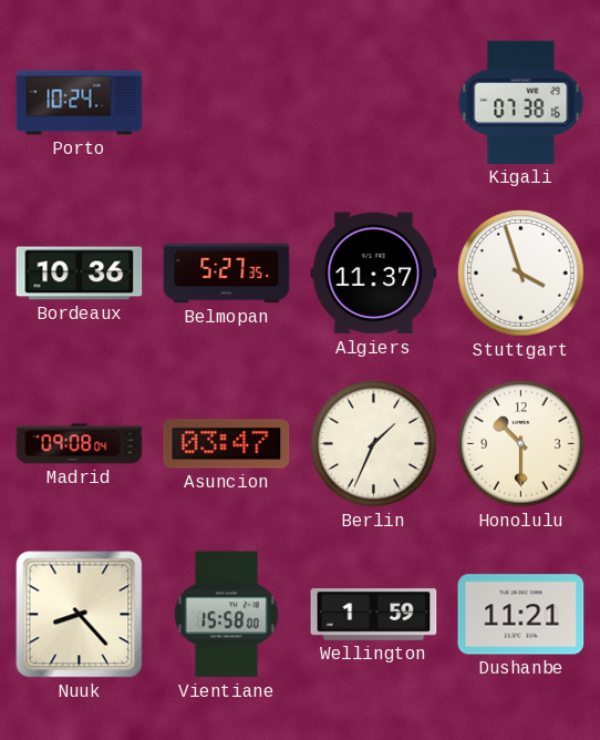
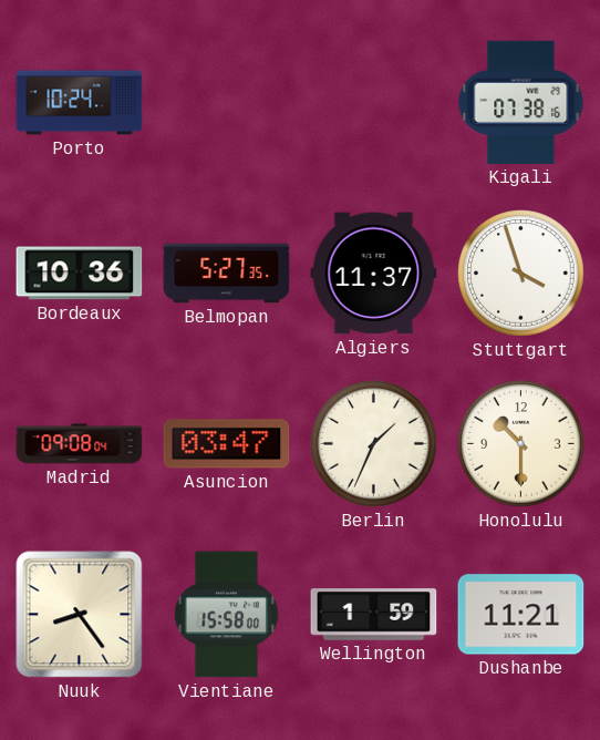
Nuuk: 8:23 -> 8:24 (80, 615)
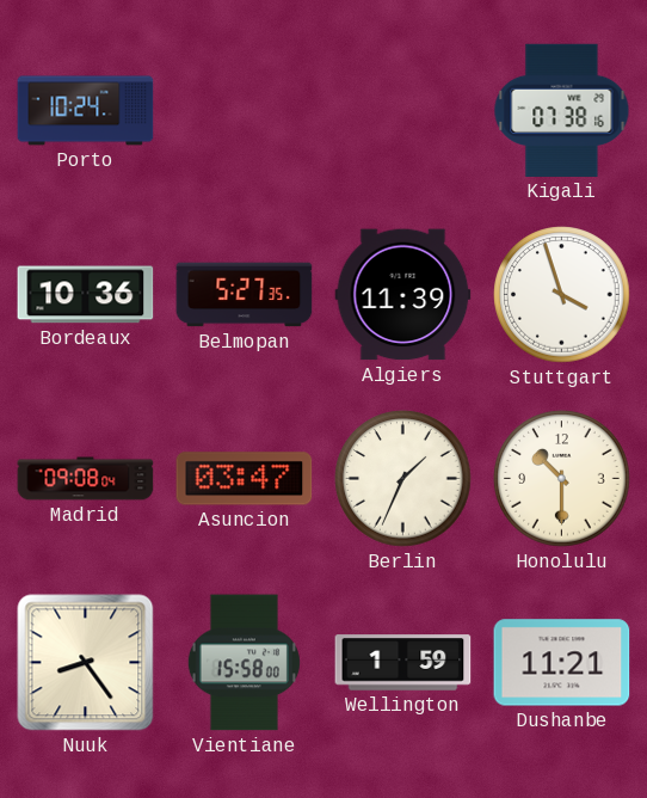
Algiers: 11:37 -> 11:39 (403, 295)
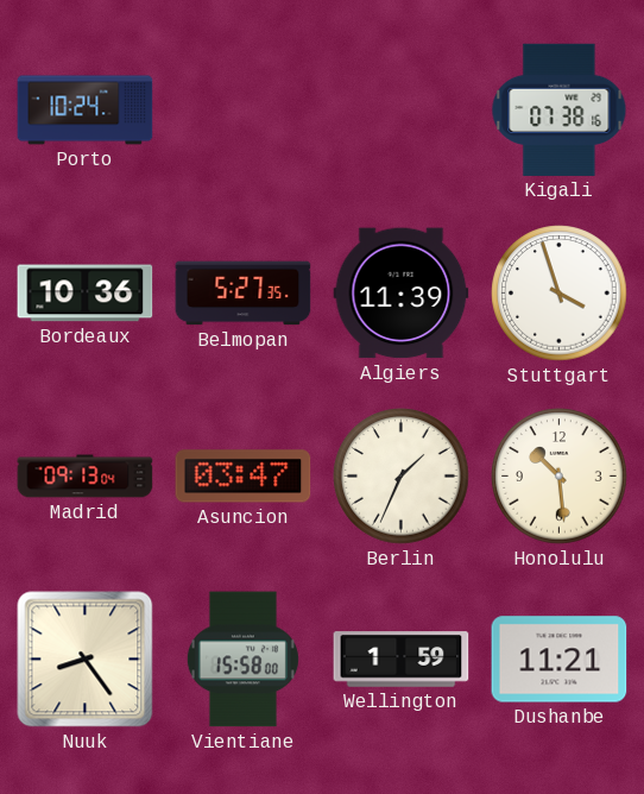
Madrid: 09:08 -> 09:13 (86, 477)
Honolulu: 10:30 -> 10:29 (560, 477)
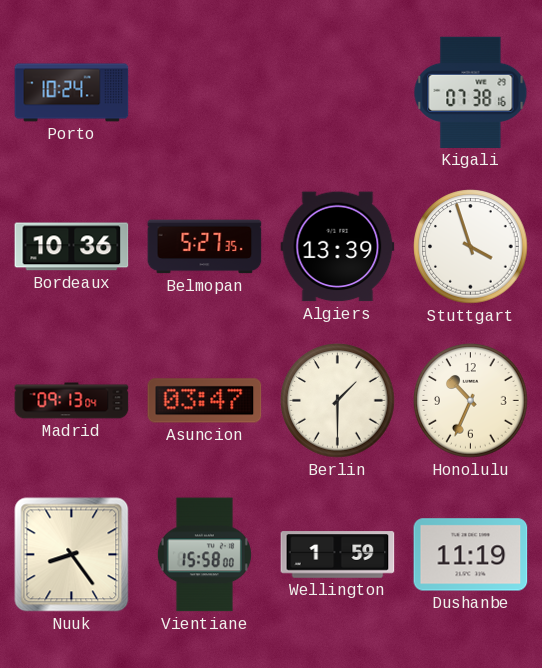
Algiers: 11:39 -> 13:39 (338, 247)
Berlin: 1:34 -> 1:30 (338, 401)
Honolulu: 10:29 -> 10:34 (471, 401)
Dushanbe: 11:21 -> 11:19 (471, 555)
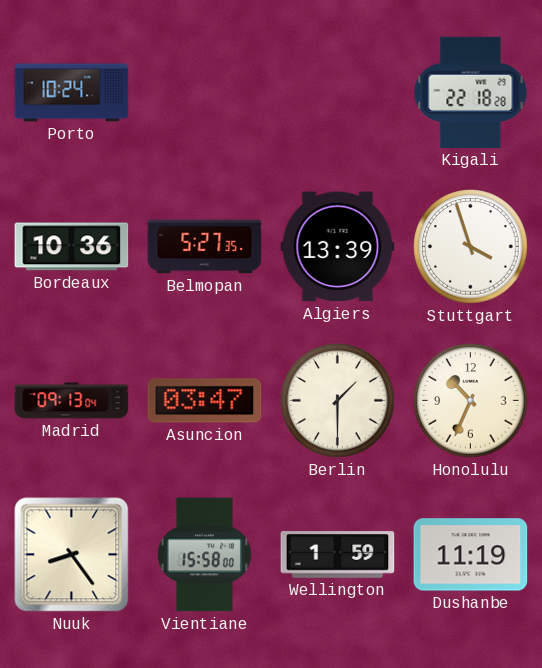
Kigali: 07:38 -> 22:18 (471, 92)
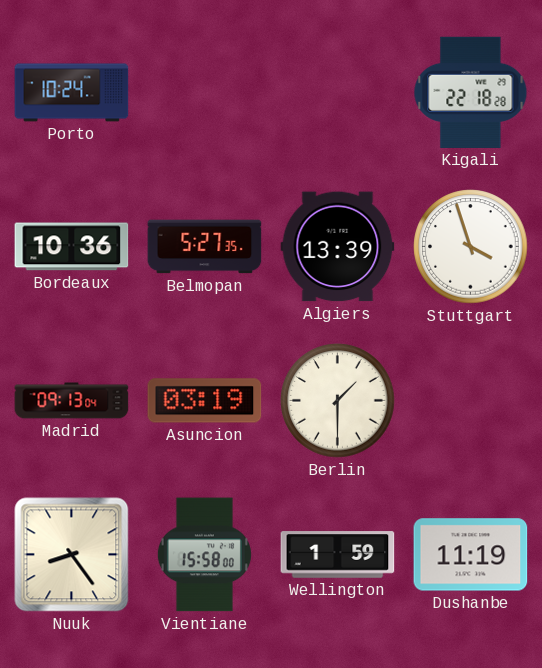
Asuncion: 03:47 -> 03:19 (205, 401)
Honolulu: 10:34 -> none (471, 401)
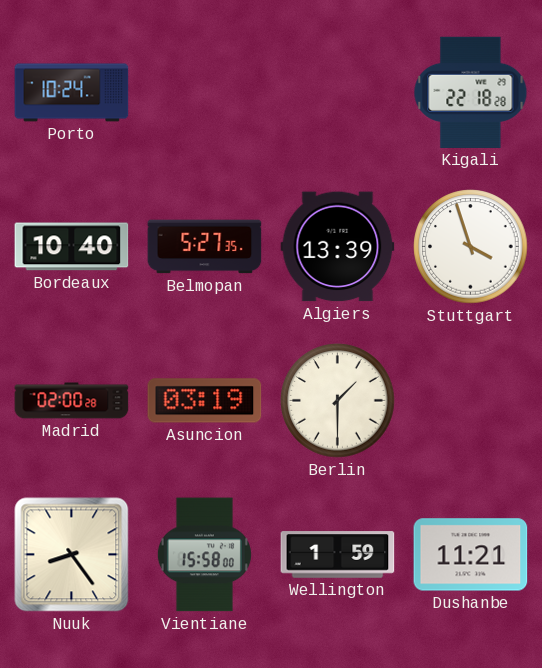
Bordeaux: 10:36 -> 10:40 (72, 247)
Madrid: 09:13 -> 02:00 (72, 401)
Dushanbe: 11:19 -> 11:21 (471, 555)
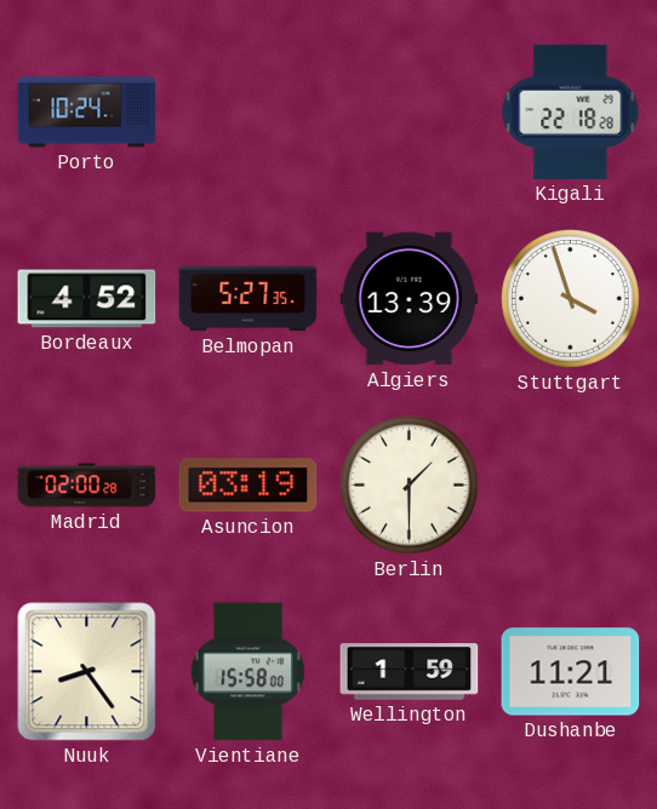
Bordeaux: 10:40 -> 4:52 (87, 299)
